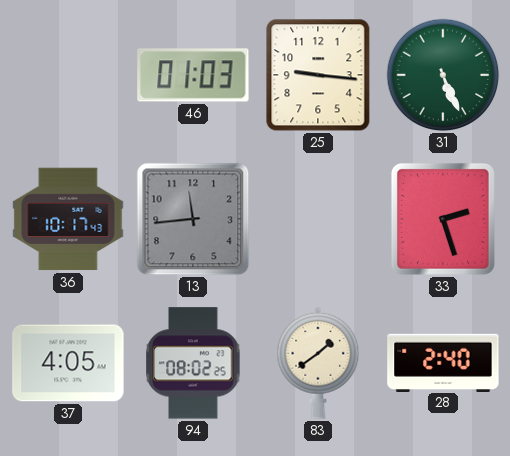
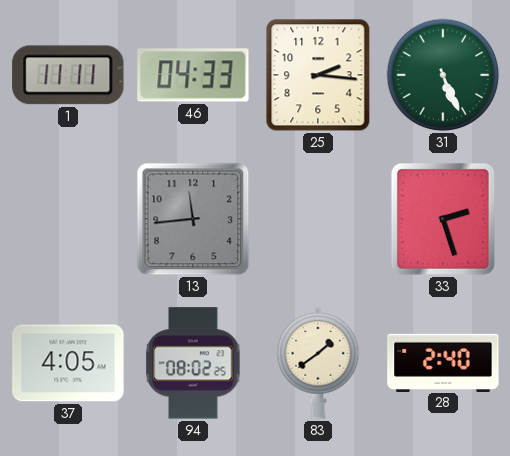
1: none -> 11:11 (68, 75)
46: 01:03 -> 04:33 (193, 75)
25: 9:16 -> 2:16 (318, 75)
36: 10:17 -> none (68, 219)
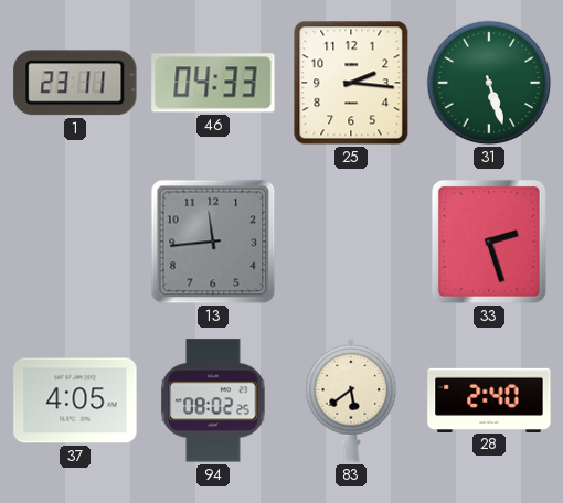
1: 11:11 -> 23:11 (75, 83)
31: 5:26 -> 5:27 (489, 83)
83: 1:39 -> 5:39 (351, 400)
